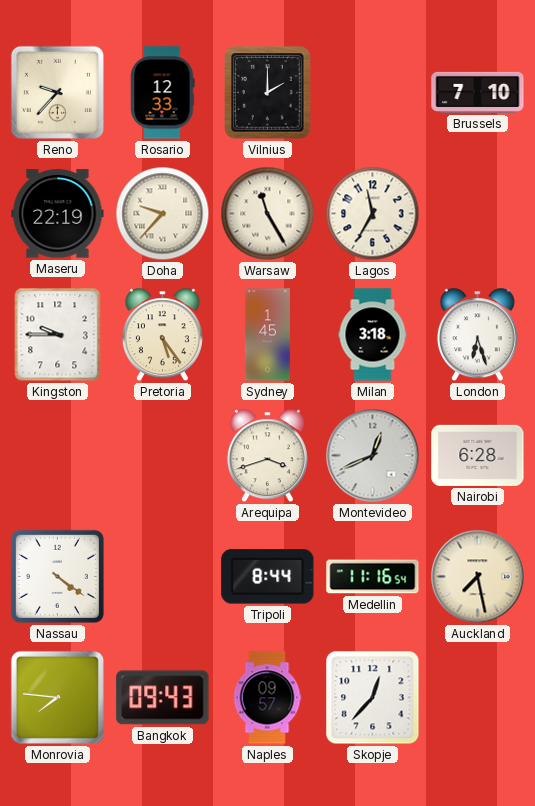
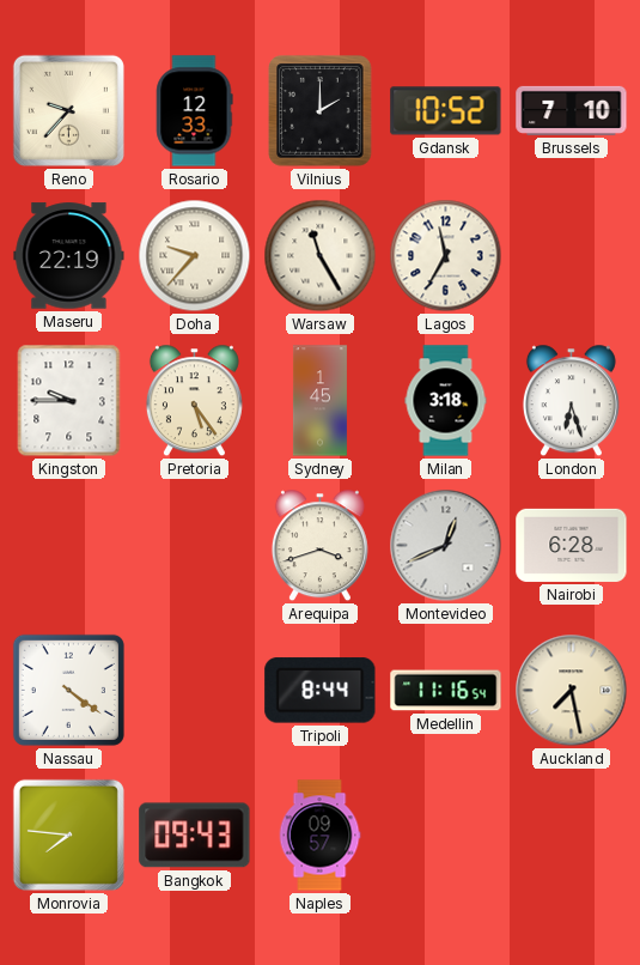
Gdansk: none -> 10:52 (446, 111)
Skopje: 12:37 -> none (373, 698)
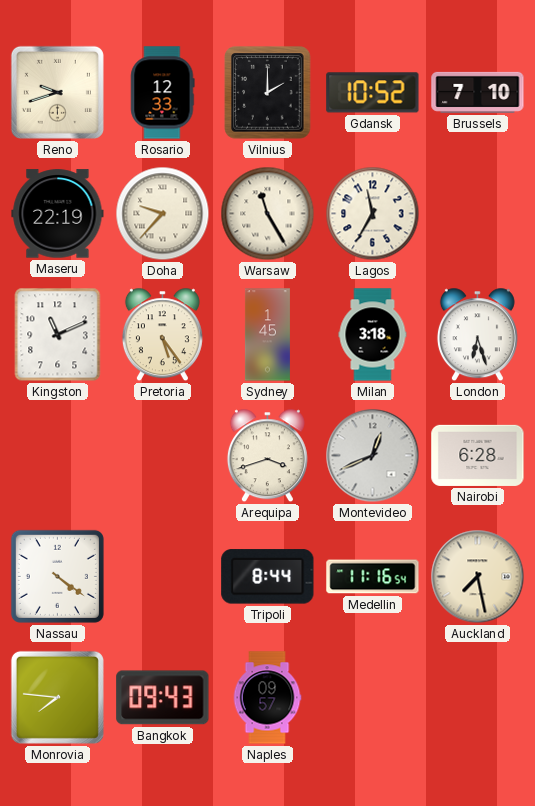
Reno: 9:37 -> 9:42 (57, 92)
Kingston: 9:45 -> 11:11 (58, 335)
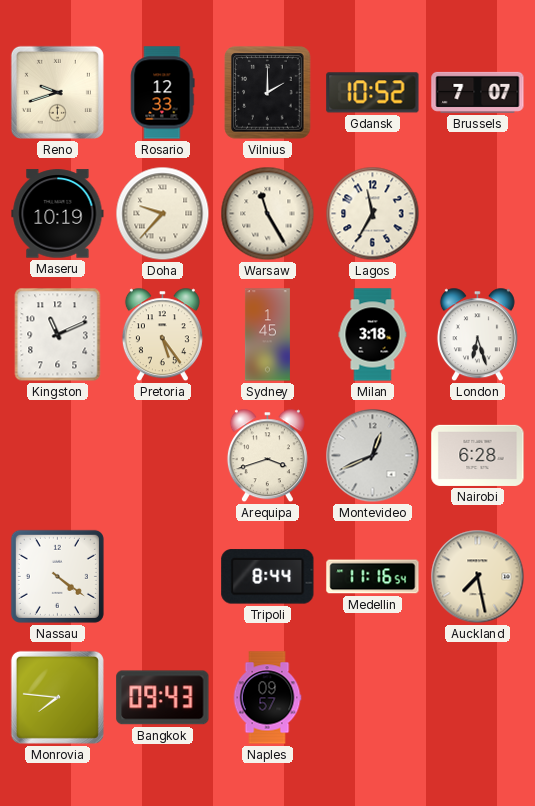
Brussels: 7:10 -> 7:07 (478, 92)
Maseru: 22:19 -> 10:19 (58, 214)
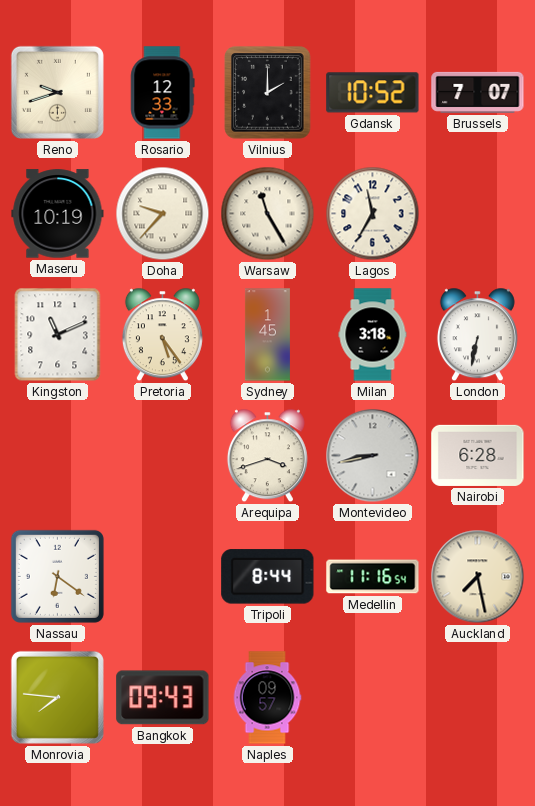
London: 6:27 -> 6:32 (477, 335)
Montevideo: 12:41 -> 8:43 (373, 456)
Nassau: 4:21 -> 6:21 (57, 576)
